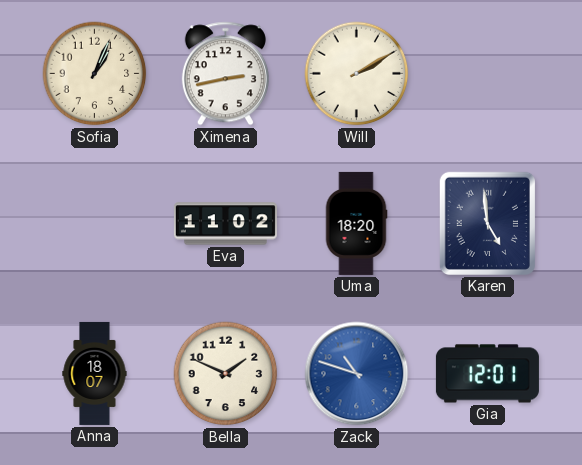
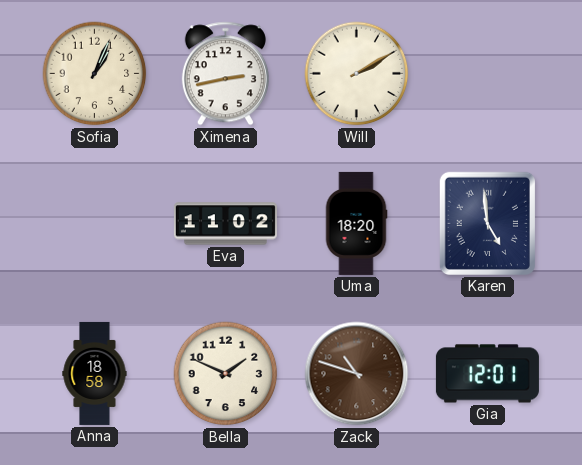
Anna: 18:07 -> 18:58 (95, 373)
Zack dial: blue -> brown (357, 374)
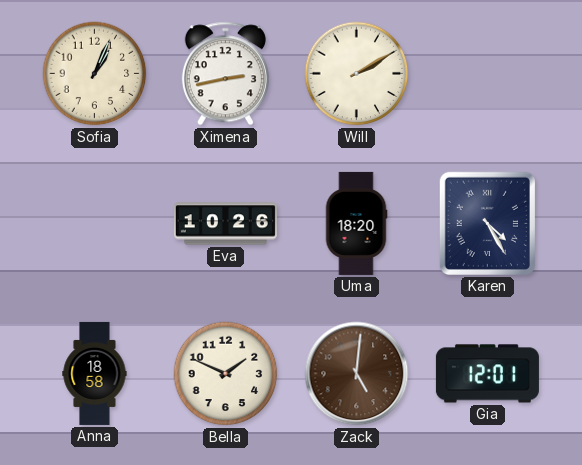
Eva: 11:02 -> 10:26 (225, 224)
Karen: 4:59 -> 4:25 (487, 223)
Zack: 10:48 -> 5:01 (357, 374)
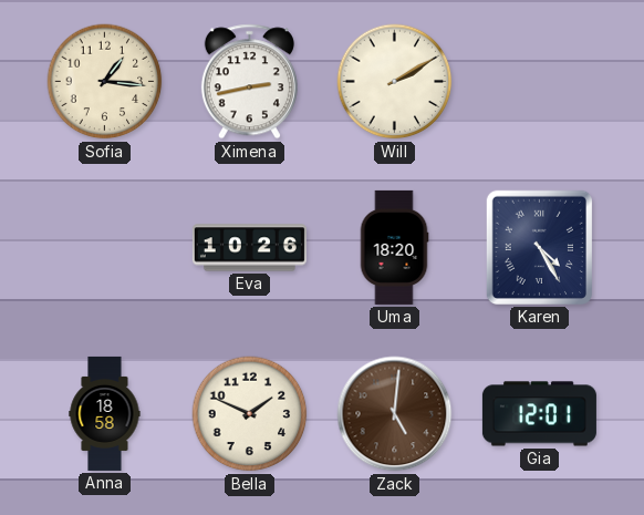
Sofia: 1:04 -> 1:16 (105, 82)
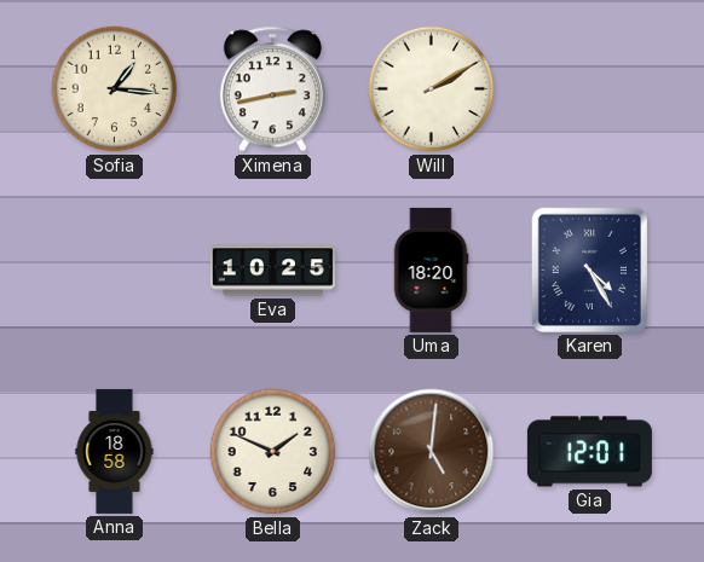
Eva: 10:26 -> 10:25 (272, 271)
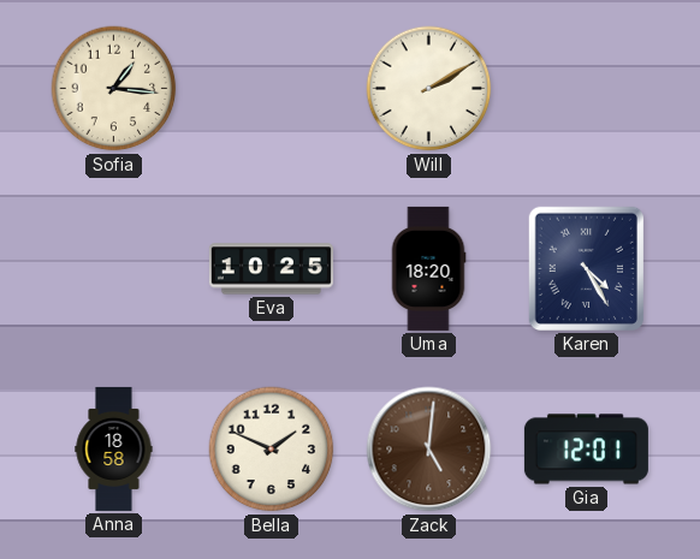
Ximena: 2:43 -> none (272, 89)
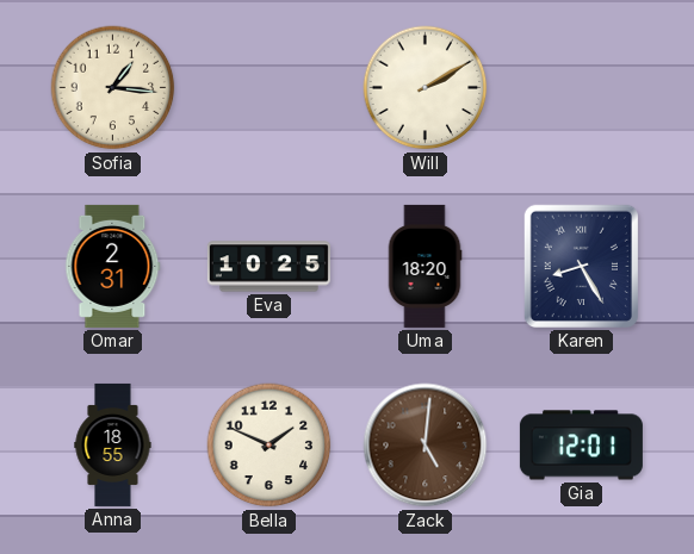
Omar: none -> 2:31 (113, 266)
Karen: 4:25 -> 8:25 (581, 266)
Anna: 18:58 -> 18:55 (113, 444)
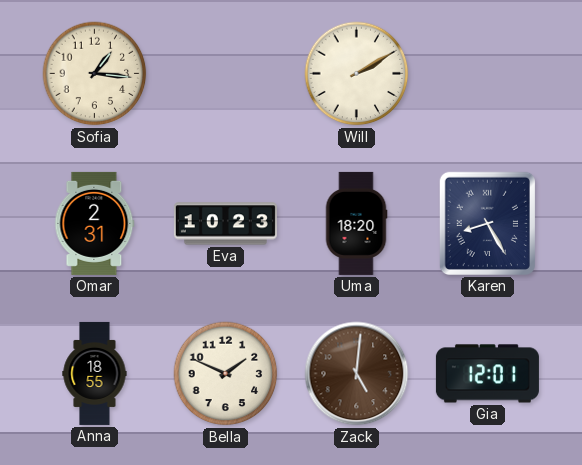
Eva: 10:25 -> 10:23 (225, 224)
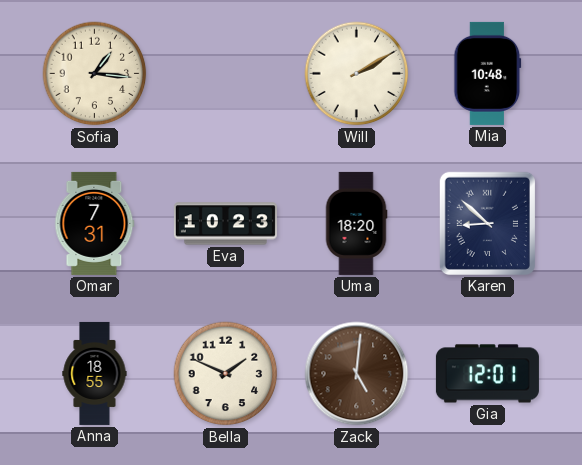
Mia: none -> 10:48 (488, 73)
Omar: 2:31 -> 7:31 (95, 223)
Karen: 8:25 -> 8:52 (487, 223)
